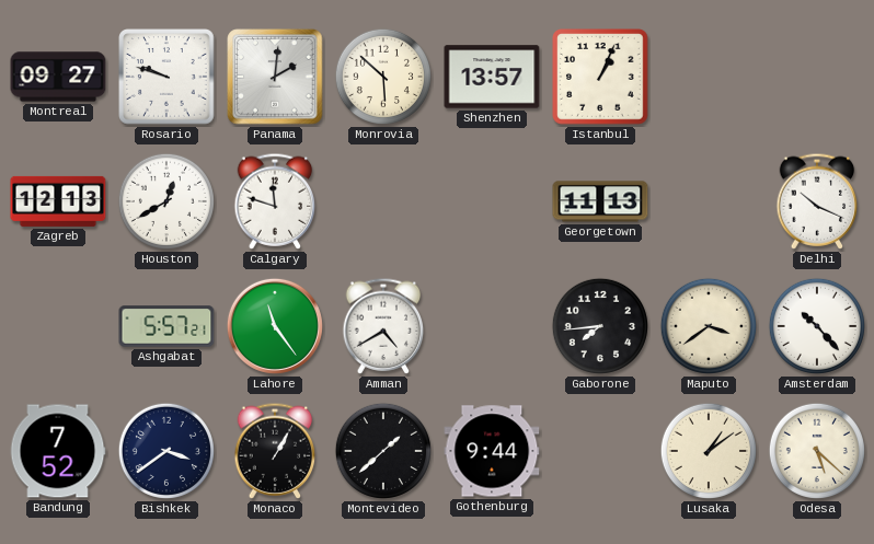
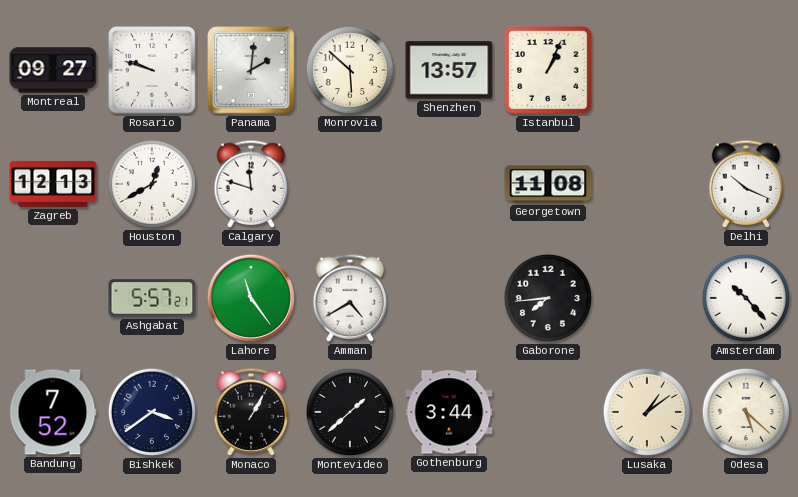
Georgetown: 11:13 -> 11:08 (548, 184)
Maputo: 3:39 -> none (709, 326)
Gothenburg: 9:44 -> 3:44 (449, 412)
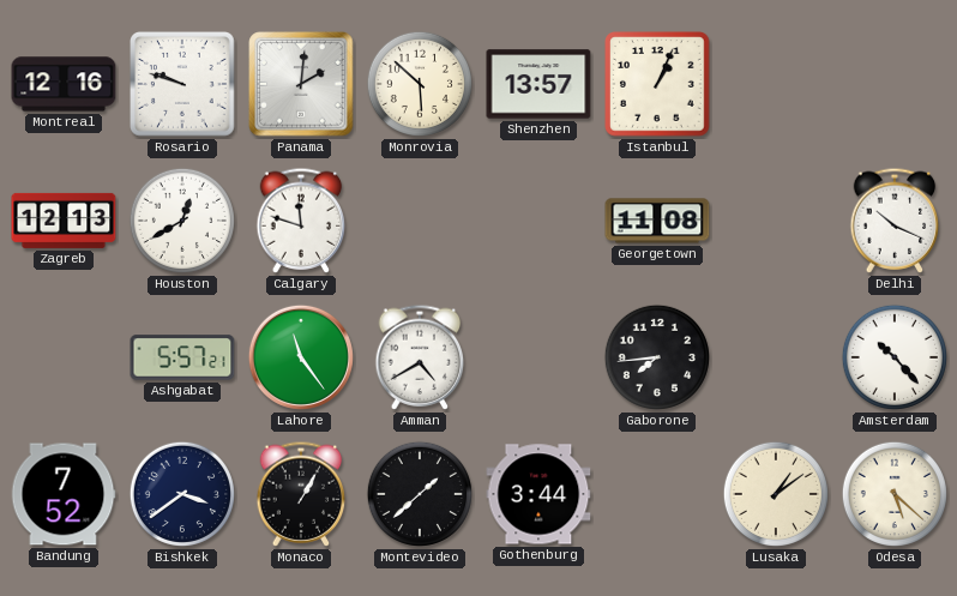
Montreal: 09:27 -> 12:16 (64, 84)
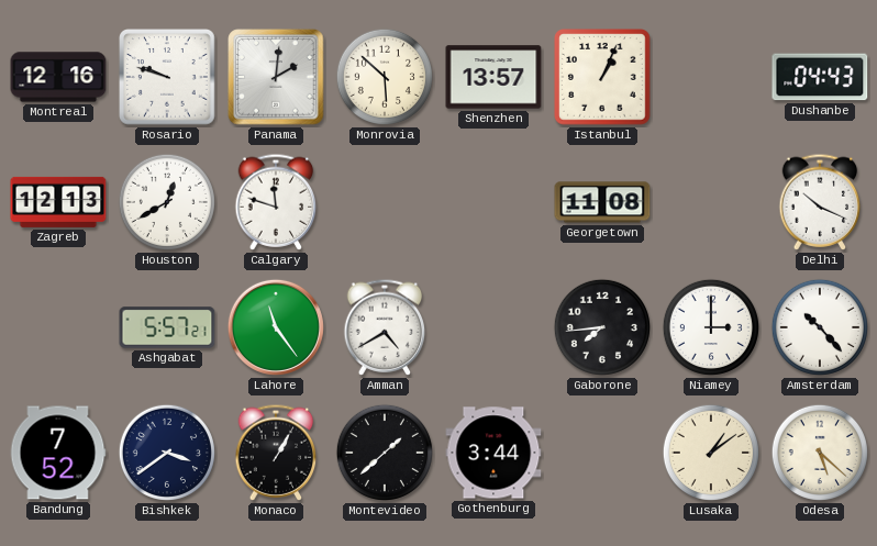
Dushanbe: none -> 04:43 (820, 77)
Niamey: none -> 3:00 (711, 327)
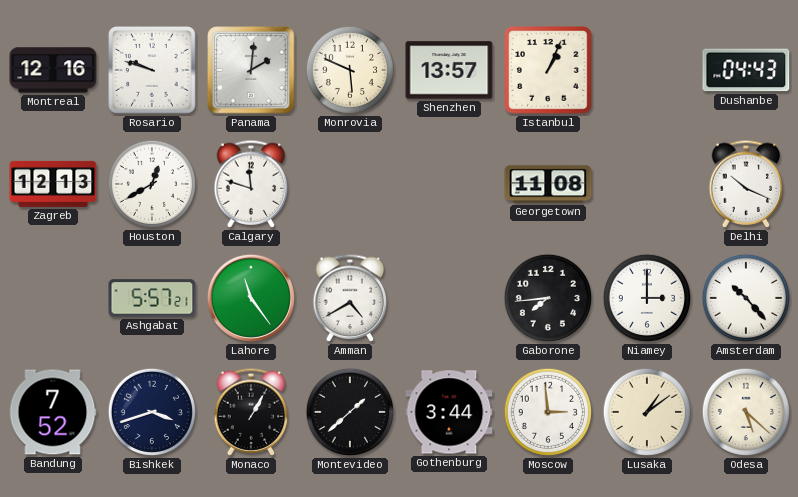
Monrovia: 5:52 -> 5:49 (350, 70)
Bishkek: 3:39 -> 3:42 (152, 412)
Moscow: none -> 2:59 (548, 412)
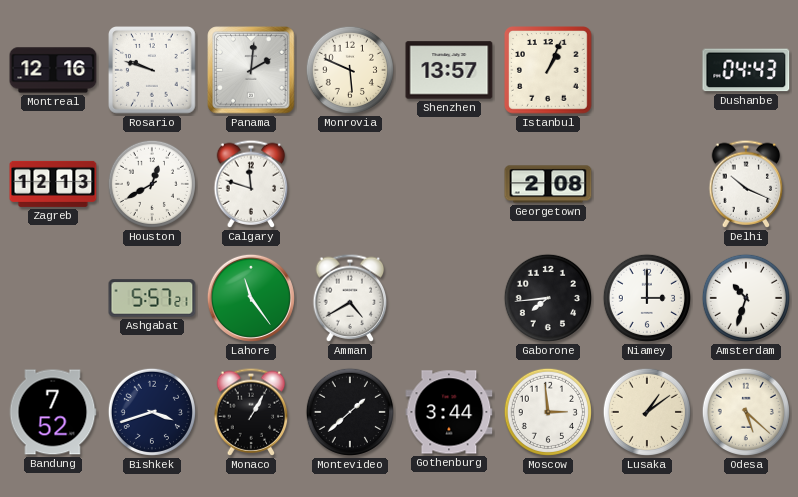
Georgetown: 11:08 -> 2:08 (548, 184)
Amsterdam: 10:23 -> 10:33 (746, 298)
